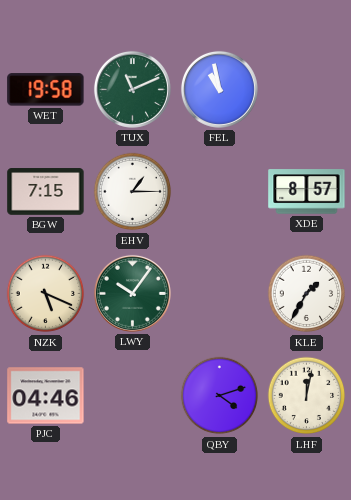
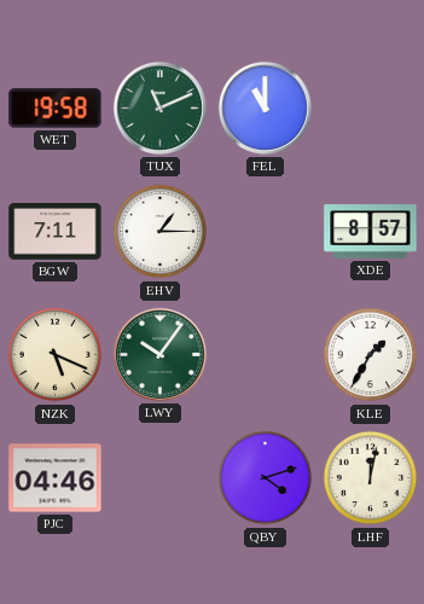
FEL: 10:58 -> 11:00 (265, 108)
BGW: 7:15 -> 7:11 (56, 232)
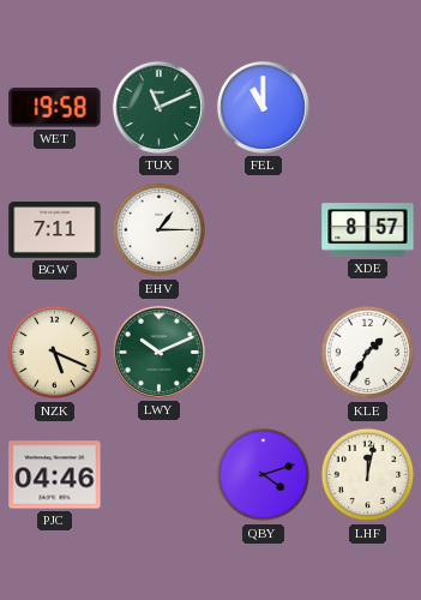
LWY: 10:06 -> 10:11 (158, 352)
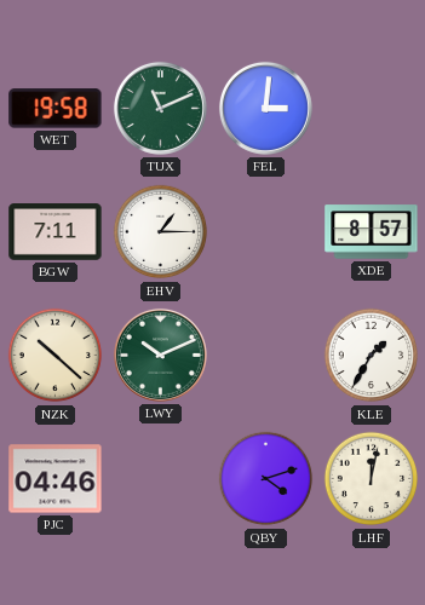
FEL: 11:00 -> 3:01 (265, 108)
NZK: 5:19 -> 10:22 (56, 356)
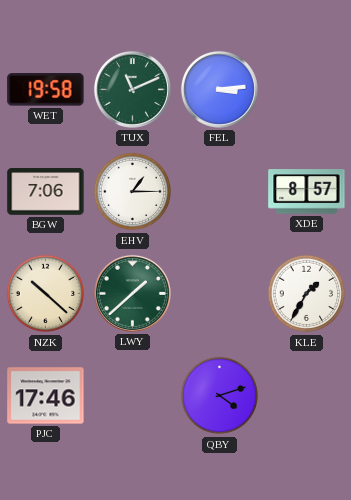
FEL: 3:01 -> 3:14 (219, 89)
BGW: 7:11 -> 7:06 (46, 192)
LWY: 10:11 -> 1:38 (132, 293)
PJC: 04:46 -> 17:46 (46, 396)
LHF: 12:02 -> none (372, 479)
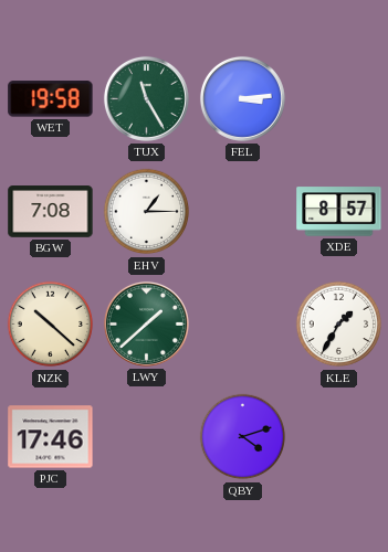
TUX: 11:11 -> 11:25 (146, 98)
BGW: 7:06 -> 7:08 (51, 212)
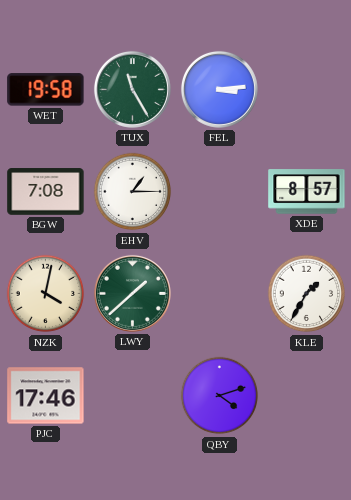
NZK: 10:22 -> 4:02 (46, 294)
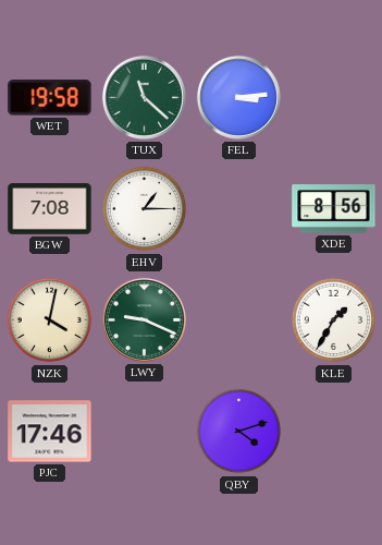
TUX: 11:25 -> 11:22 (144, 97)
XDE: 8:57 -> 8:56 (334, 209)
LWY: 1:38 -> 9:19 (144, 319)
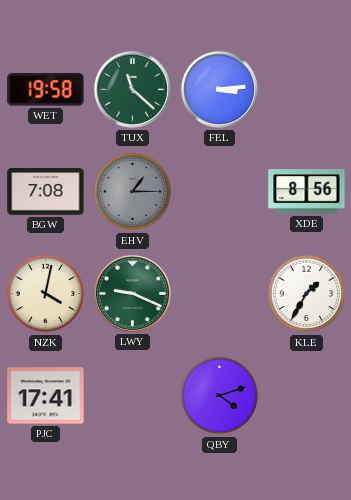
EHV dial: white -> grey (133, 192)
PJC: 17:46 -> 17:41 (46, 396)
